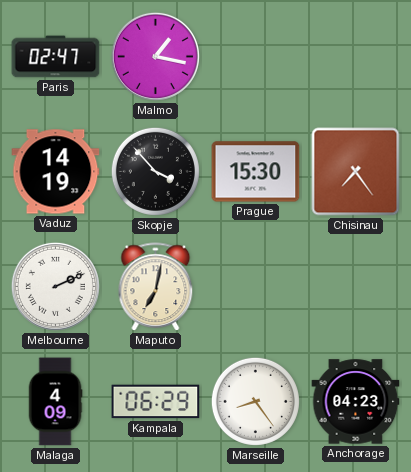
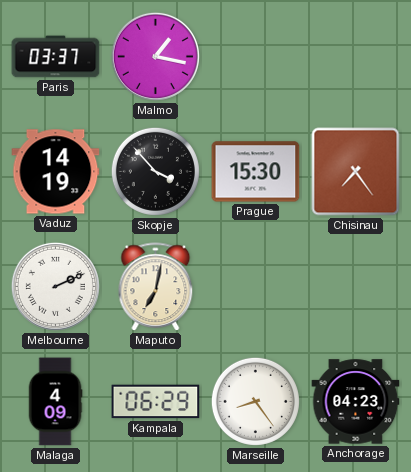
Paris: 02:47 -> 03:37 (56, 57)
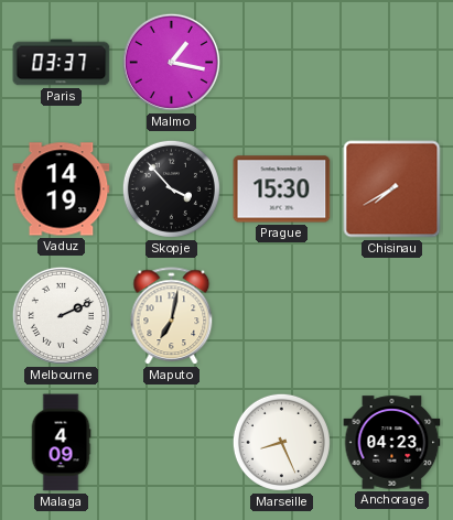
Chisinau: 7:24 -> 7:40 (392, 189)
Kampala: 06:29 -> none (156, 402)
Marseille: 8:24 -> 8:26 (281, 442)
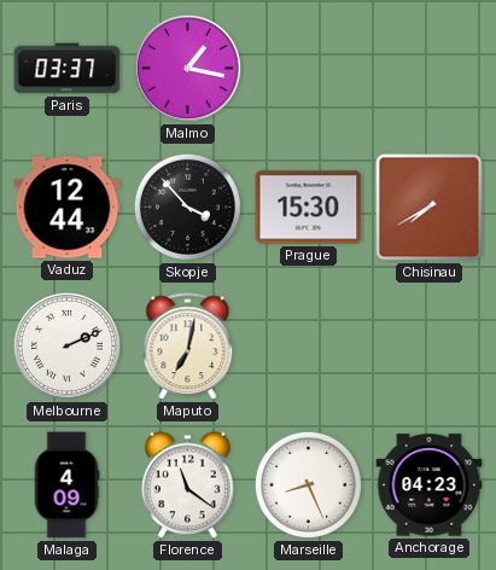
Vaduz: 14:19 -> 12:44 (68, 208)
Florence: none -> 11:21 (187, 485)
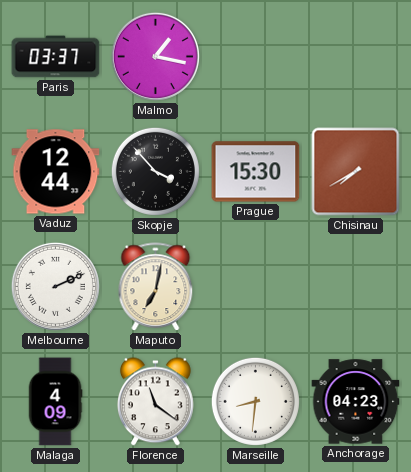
Marseille: 8:26 -> 8:31 (255, 401)
